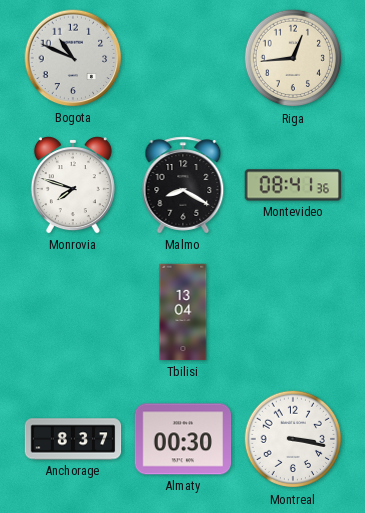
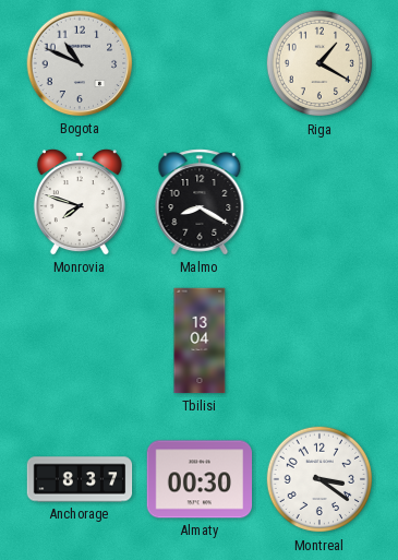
Riga: 12:44 -> 1:20 (319, 63)
Montevideo: 08:41 -> none (293, 185)
Montreal: 3:17 -> 3:21 (319, 479)
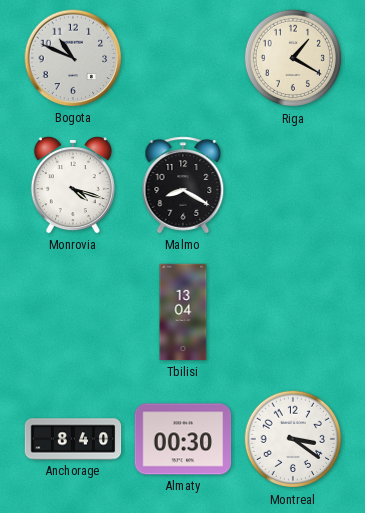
Monrovia: 7:48 -> 4:18 (73, 185)
Anchorage: 8:37 -> 8:40 (73, 439)
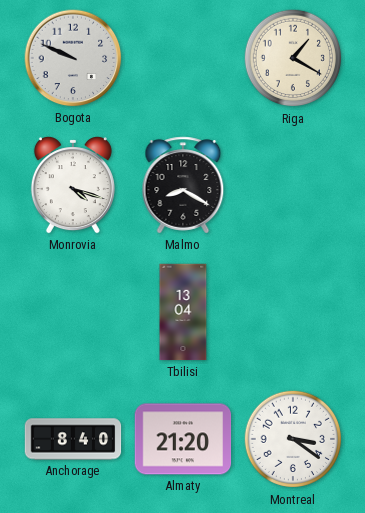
Bogota: 10:49 -> 9:49 (73, 58)
Almaty: 00:30 -> 21:20 (183, 439)
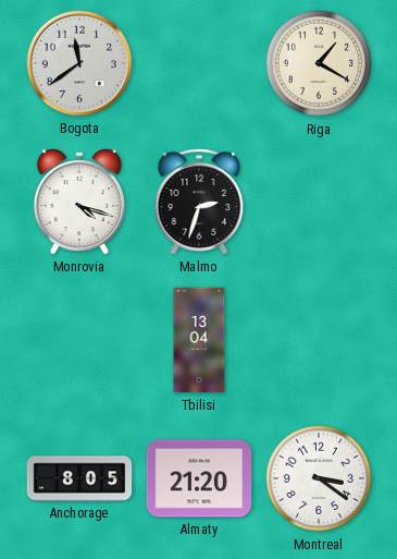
Bogota: 9:49 -> 11:39 (79, 63)
Malmo: 8:20 -> 2:33 (199, 202)
Anchorage: 8:40 -> 8:05 (79, 478)
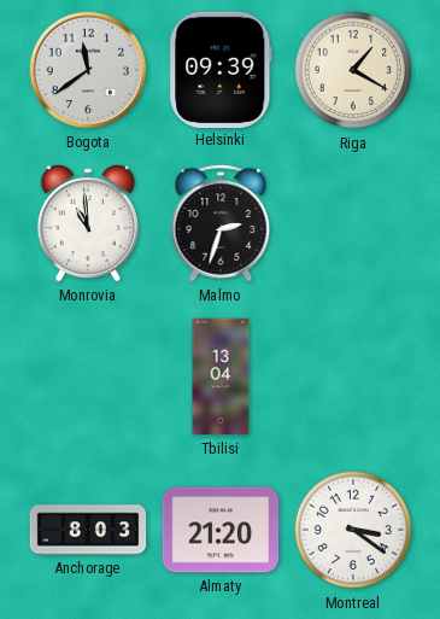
Helsinki: none -> 09:39 (221, 69)
Monrovia: 4:18 -> 10:59 (88, 223)
Anchorage: 8:05 -> 8:03 (88, 530)
